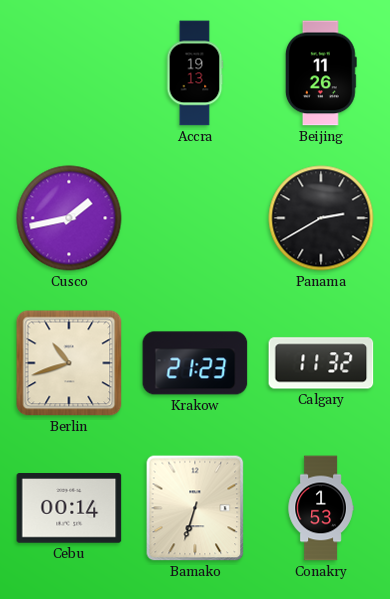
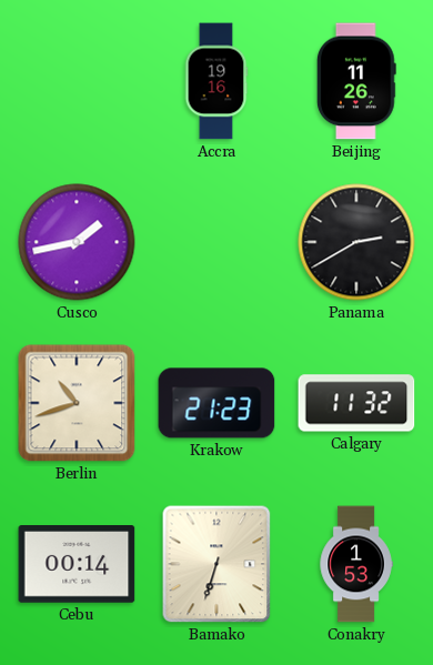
Accra: 19:13 -> 19:16 (216, 81)
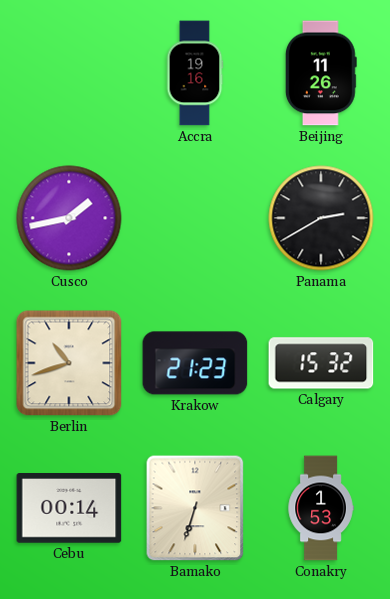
Calgary: 11:32 -> 15:32 (321, 363)
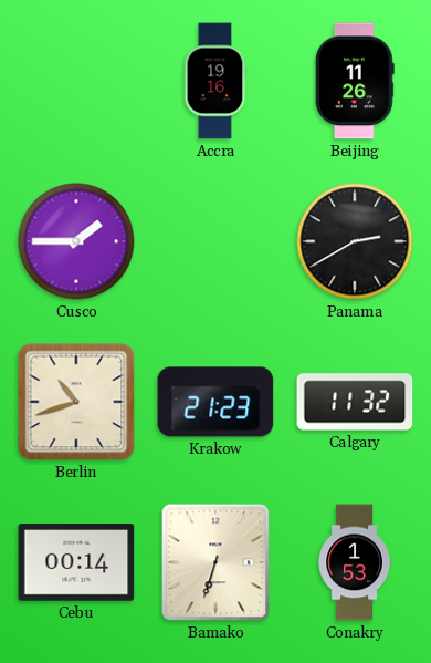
Cusco: 1:43 -> 1:45 (76, 241)
Calgary: 15:32 -> 11:32 (355, 402)
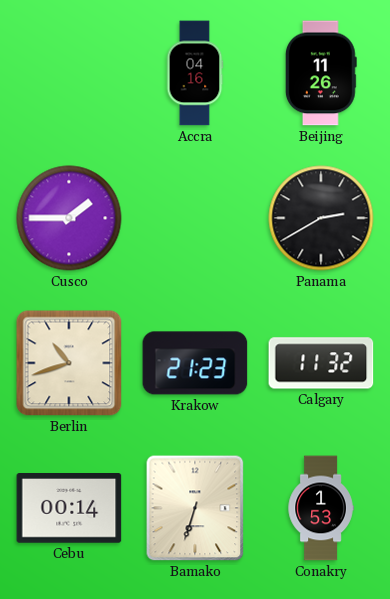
Accra: 19:16 -> 04:16 (195, 73)
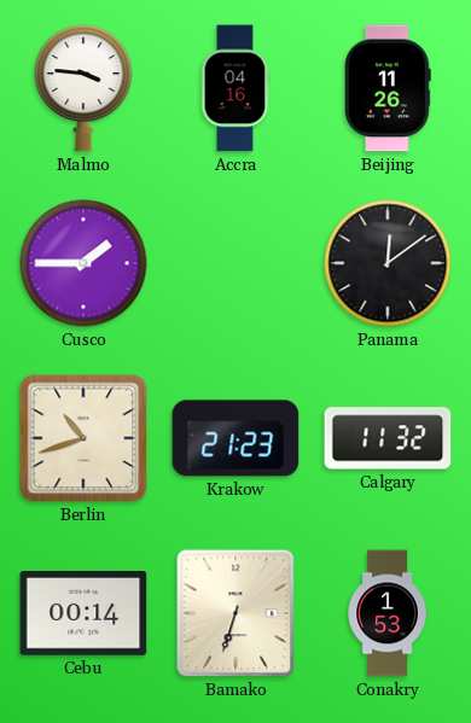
Malmo: none -> 3:46 (83, 88)
Panama: 2:40 -> 12:09 (388, 263)
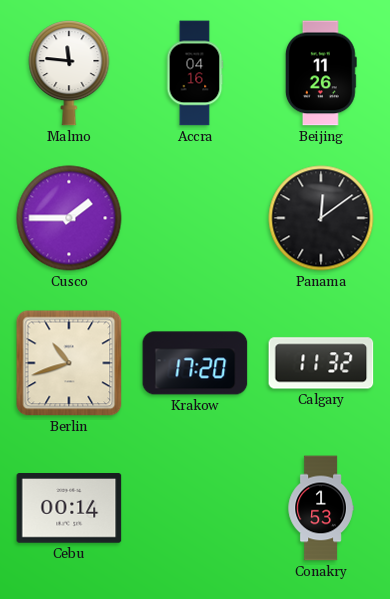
Malmo: 3:46 -> 11:46 (69, 73)
Krakow: 21:23 -> 17:20 (195, 363)
Bamako: 6:33 -> none (235, 613)
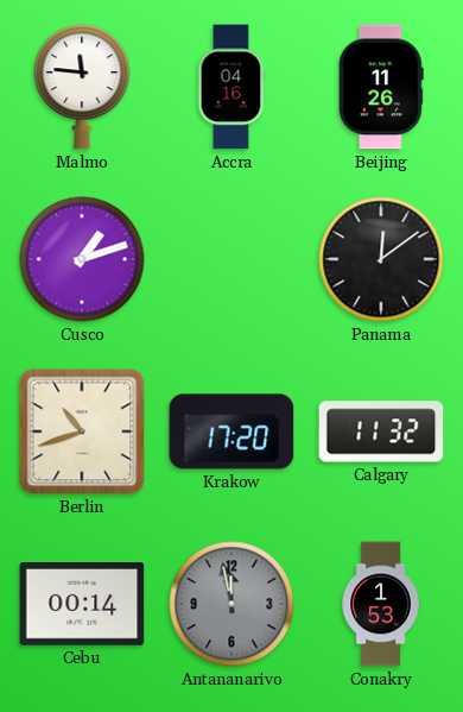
Cusco: 1:45 -> 1:12 (82, 259)
Antananarivo: none -> 11:58 (231, 604)
